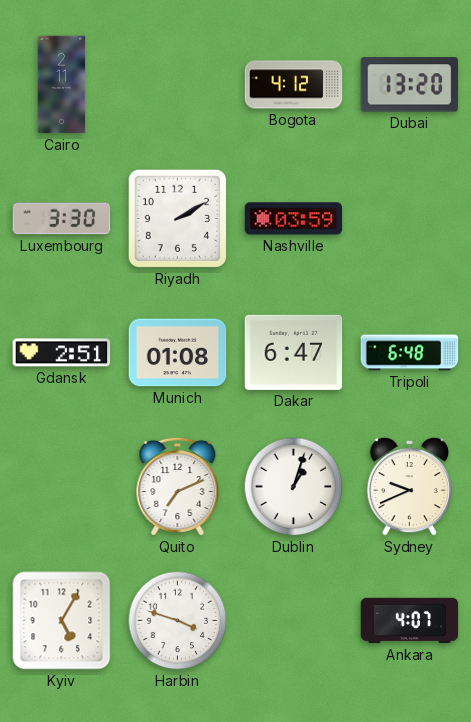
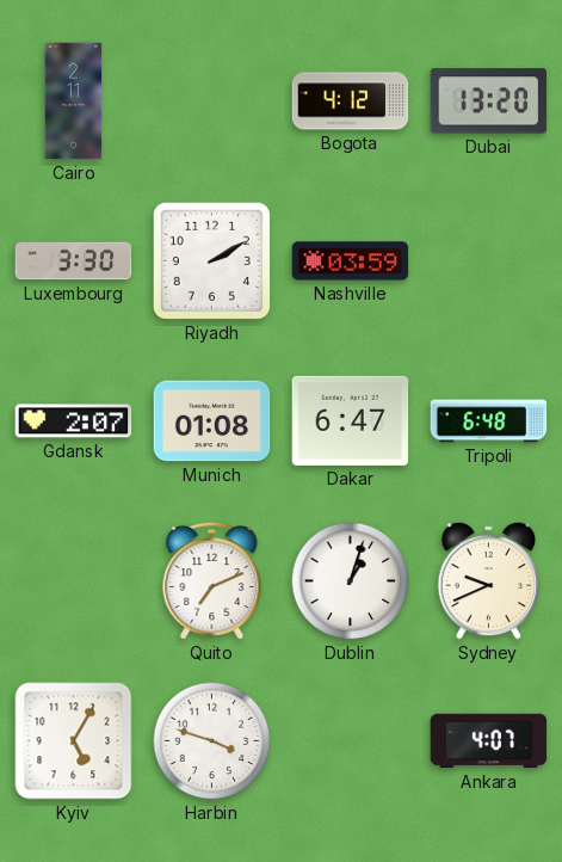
Gdansk: 2:51 -> 2:07 (74, 421)
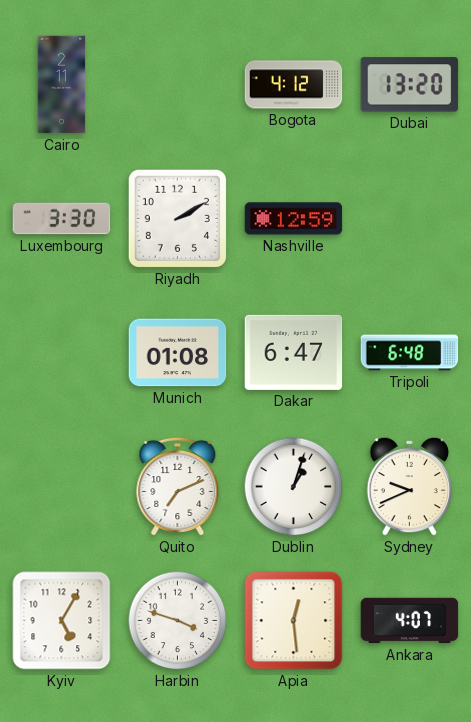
Nashville: 03:59 -> 12:59 (294, 219)
Gdansk: 2:07 -> none (74, 421)
Apia: none -> 12:29 (294, 621)
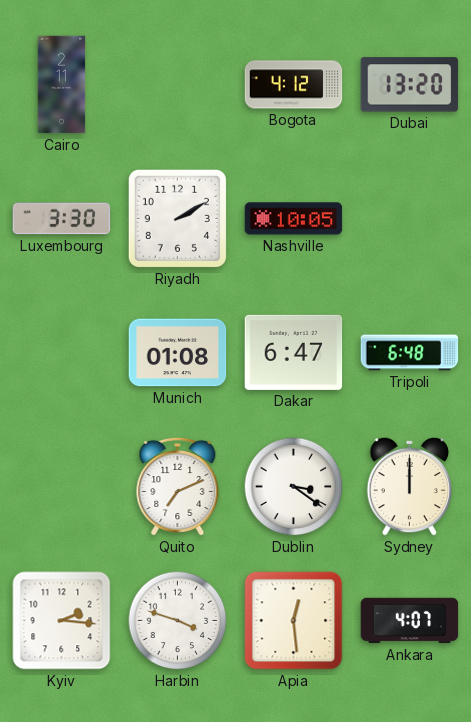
Nashville: 12:59 -> 10:05 (294, 219)
Dublin: 1:03 -> 3:21 (294, 487)
Sydney: 9:41 -> 12:00 (410, 486)
Kyiv: 5:05 -> 2:16 (62, 621)
